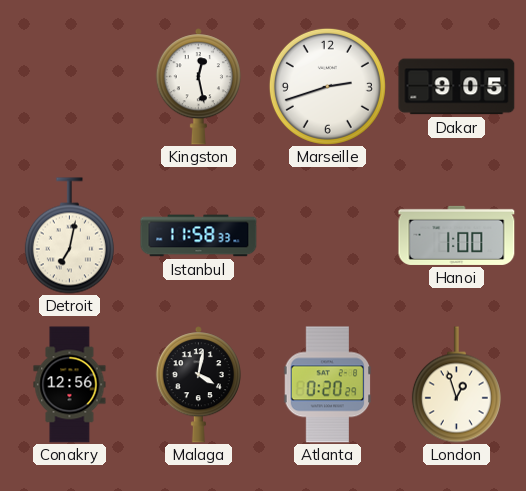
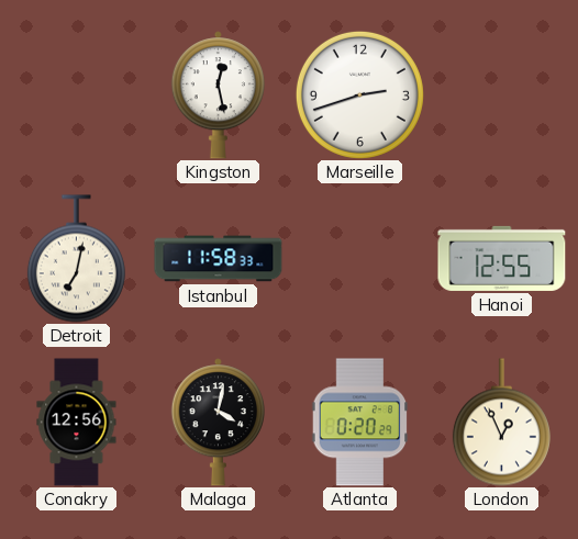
Dakar: 9:05 -> none (457, 87)
Hanoi: 1:00 -> 12:55 (502, 258)
London: 12:57 -> 12:56 (501, 423)
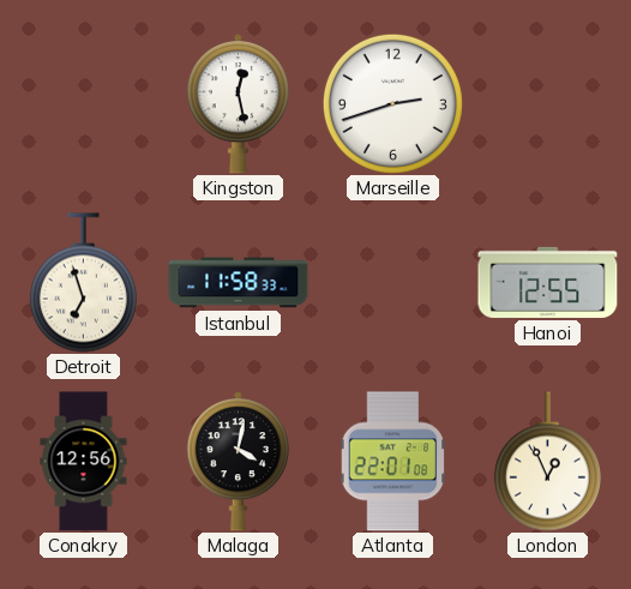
Detroit: 7:02 -> 6:57 (83, 283)
Atlanta: 0:20 -> 22:01 (393, 462)
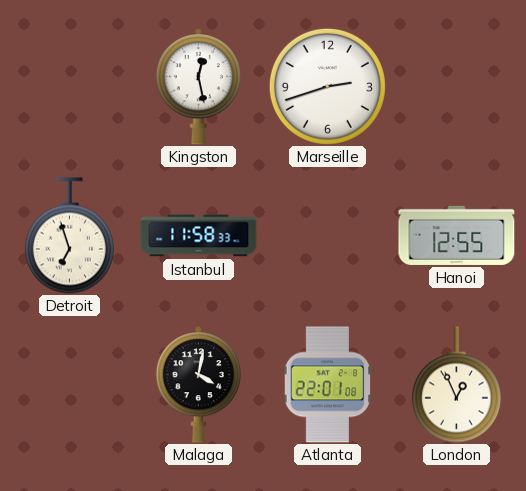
Conakry: 12:56 -> none (84, 462)
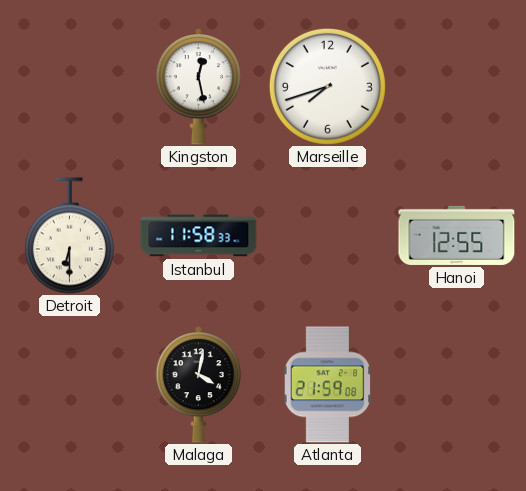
Marseille: 2:42 -> 7:42 (327, 86)
Detroit: 6:57 -> 6:30 (69, 236)
Atlanta: 22:01 -> 21:59 (328, 385)
London: 12:56 -> none (456, 385)
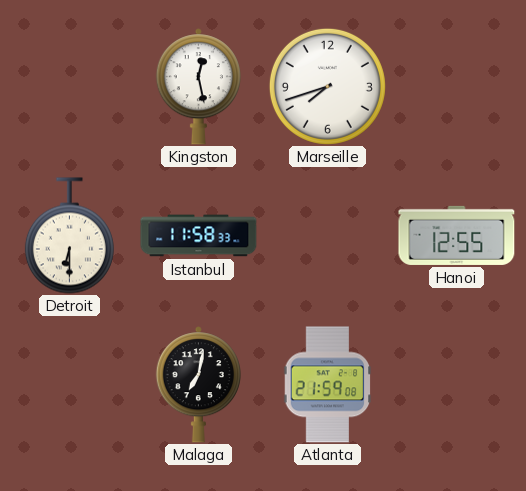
Malaga: 4:02 -> 7:02 (198, 385)
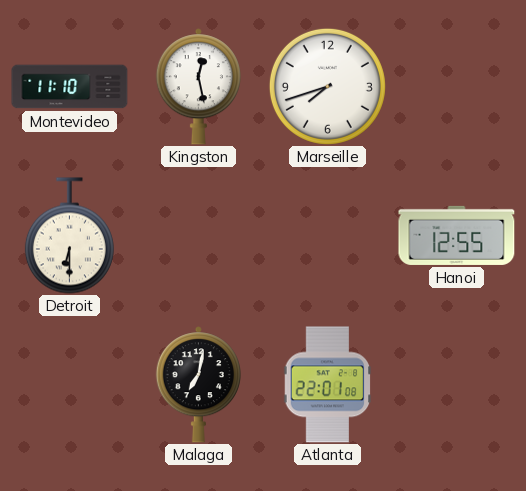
Montevideo: none -> 11:10 (70, 87)
Istanbul: 11:58 -> none (199, 236)
Atlanta: 21:59 -> 22:01 (328, 385)
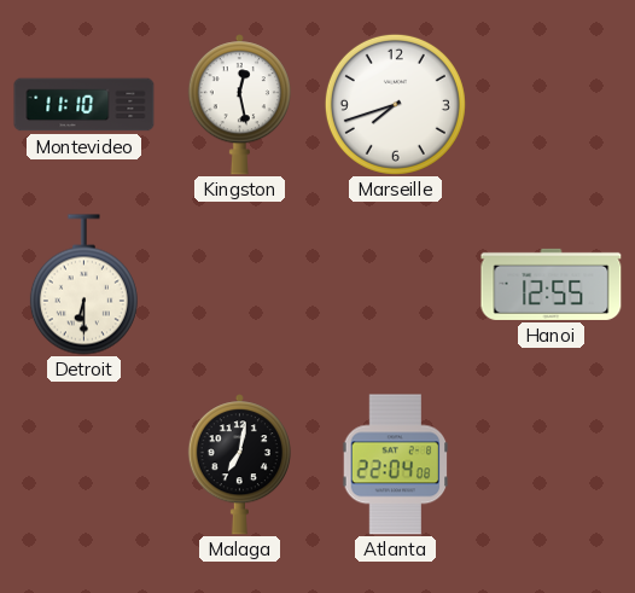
Atlanta: 22:01 -> 22:04 (396, 465)
